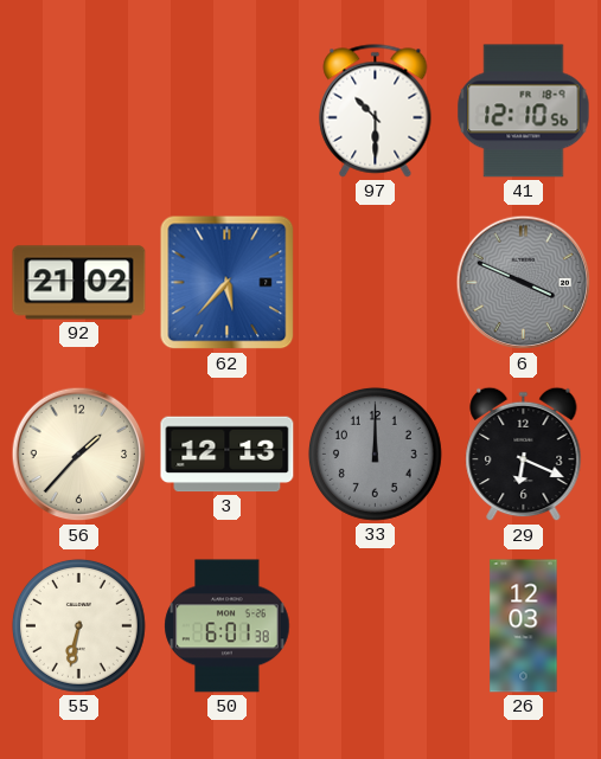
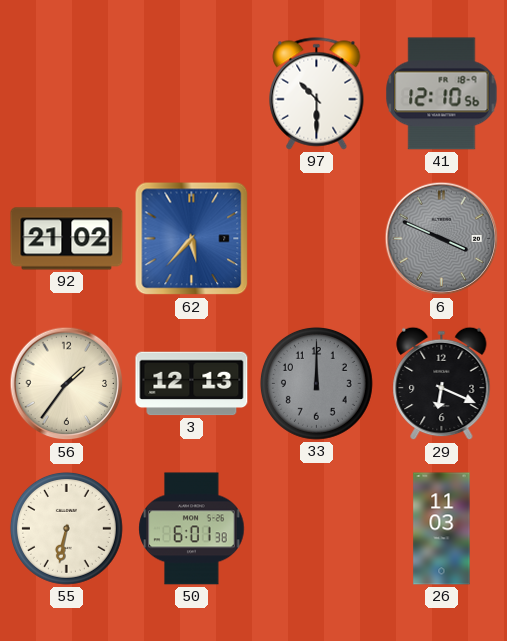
56: 1:37 -> 1:36 (67, 384)
26: 12:03 -> 11:03 (442, 529)
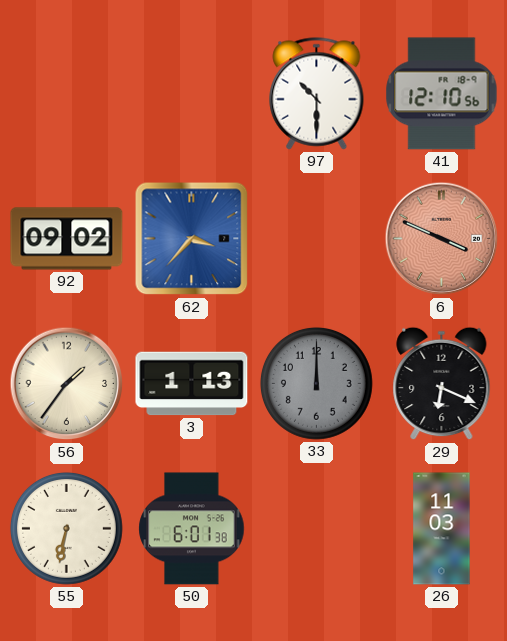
92: 21:02 -> 09:02 (67, 239)
62: 5:37 -> 3:37 (192, 239)
6 dial: grey -> salmon (442, 239)
3: 12:13 -> 1:13 (192, 384)
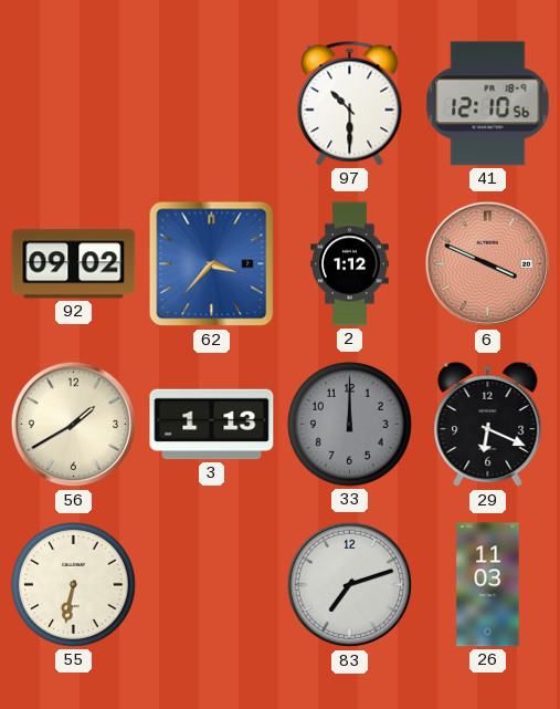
2: none -> 1:12 (350, 264)
56: 1:36 -> 1:40 (74, 425)
50: 6:01 -> none (192, 529)
83: none -> 7:12 (350, 585)
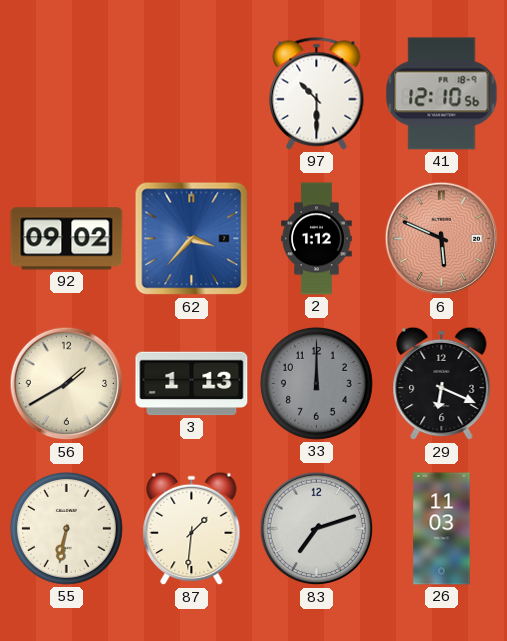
6: 3:49 -> 5:49 (442, 239)
87: none -> 1:31 (192, 529)
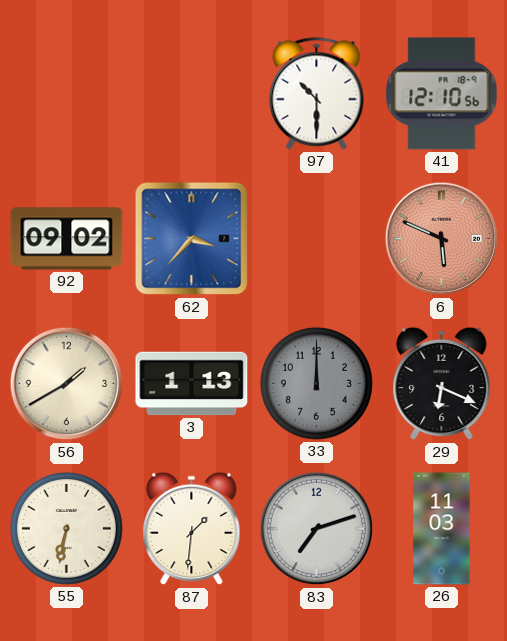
2: 1:12 -> none (317, 239)
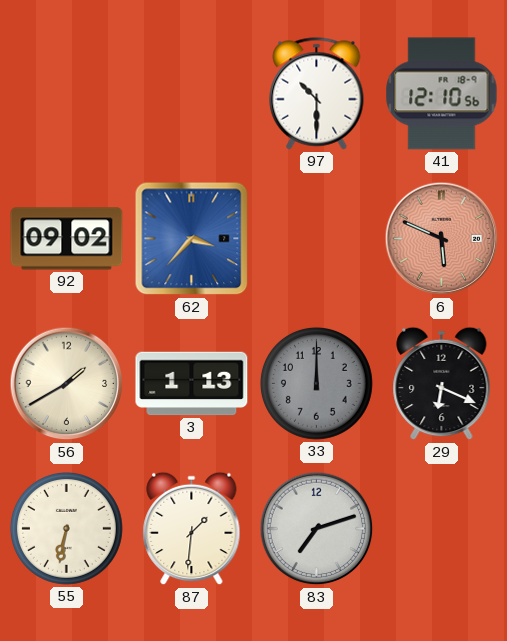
26: 11:03 -> none (442, 529)
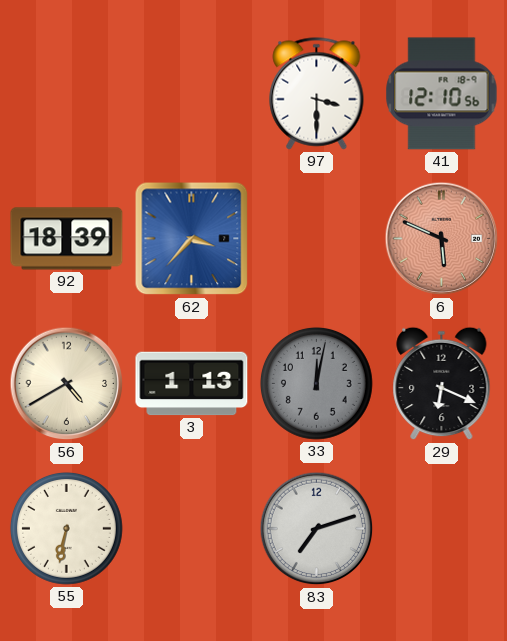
97: 10:30 -> 3:30 (317, 94)
92: 09:02 -> 18:39 (67, 239)
56: 1:40 -> 4:40 (67, 384)
33: 12:00 -> 12:02 (316, 383)
87: 1:31 -> none (192, 529)
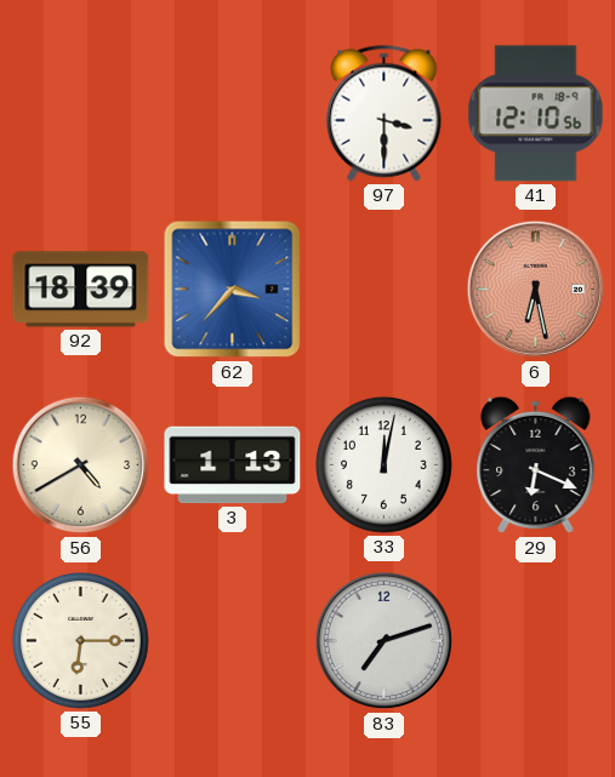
6: 5:49 -> 6:28 (536, 290)
33 dial: grey -> white (383, 464)
55: 6:32 -> 6:15 (80, 640)
